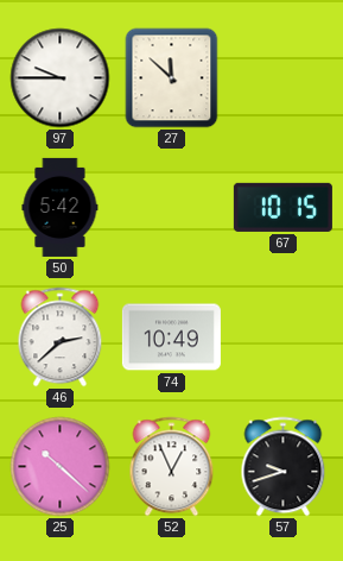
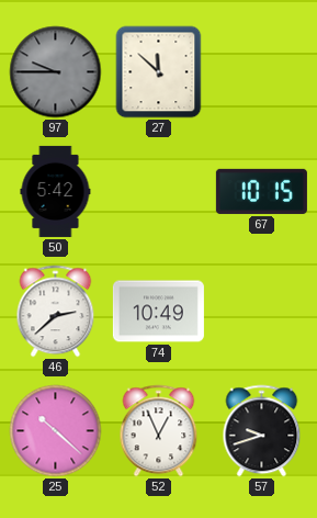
97 dial: white -> grey (56, 72)
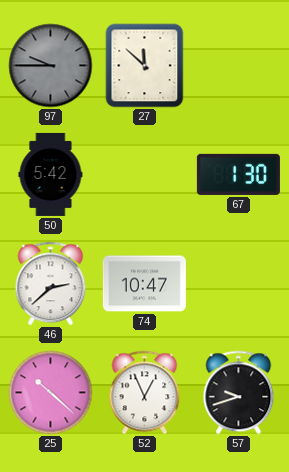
67: 10:15 -> 1:30 (238, 174)
74: 10:49 -> 10:47 (144, 284)
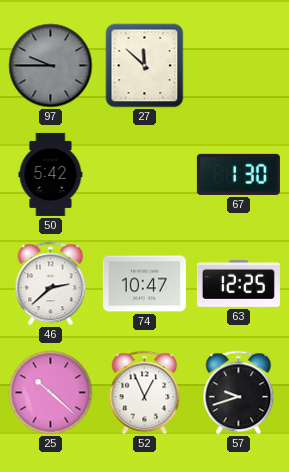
63: none -> 12:25 (238, 283)
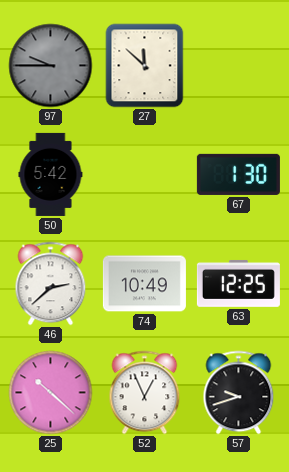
74: 10:47 -> 10:49 (144, 284)
